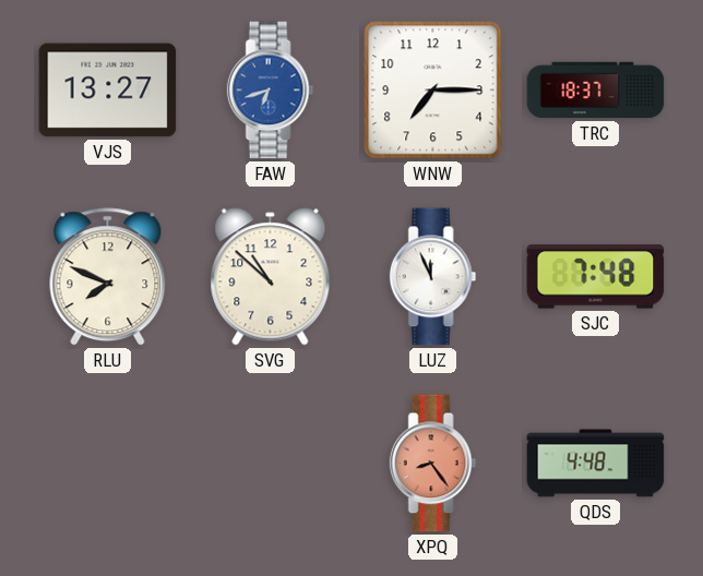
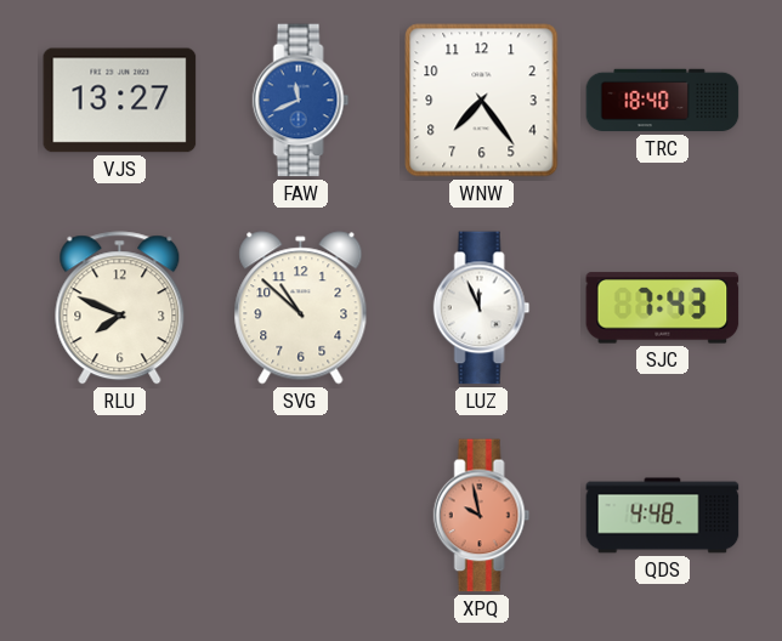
FAW: 6:42 -> 11:41 (301, 101)
WNW: 7:15 -> 7:24 (482, 101)
TRC: 18:37 -> 18:40 (663, 101)
SJC: 7:48 -> 7:43 (663, 308)
XPQ: 8:24 -> 9:58 (482, 516)
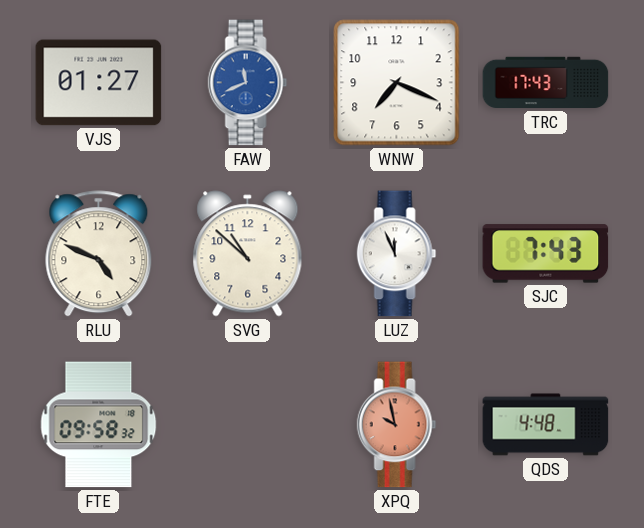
VJS: 13:27 -> 01:27 (99, 83)
WNW: 7:24 -> 7:19 (397, 83)
TRC: 18:40 -> 17:43 (546, 83)
RLU: 7:49 -> 4:49 (99, 254)
FTE: none -> 09:58 (99, 425)
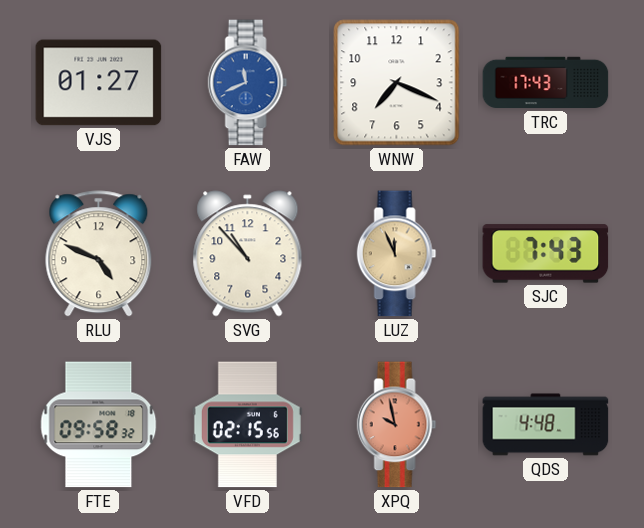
SVG: 10:52 -> 10:53 (248, 254)
LUZ dial: white -> champagne (397, 254)
VFD: none -> 02:15 (247, 425)
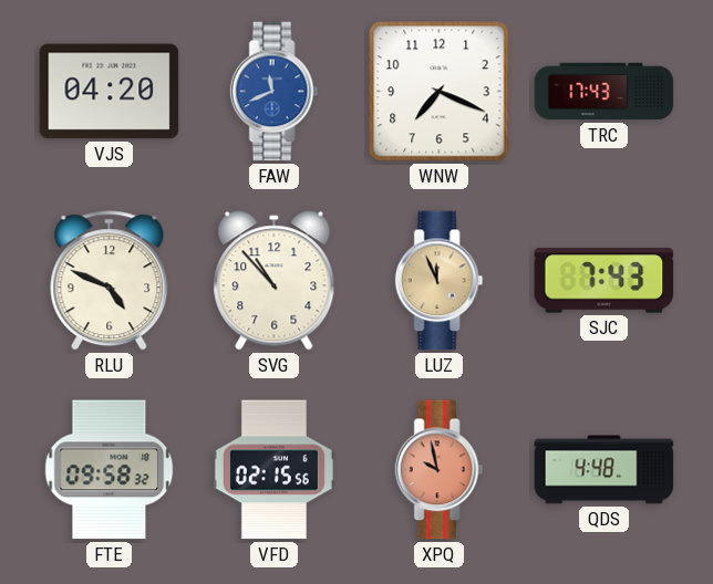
VJS: 01:27 -> 04:20 (110, 92)
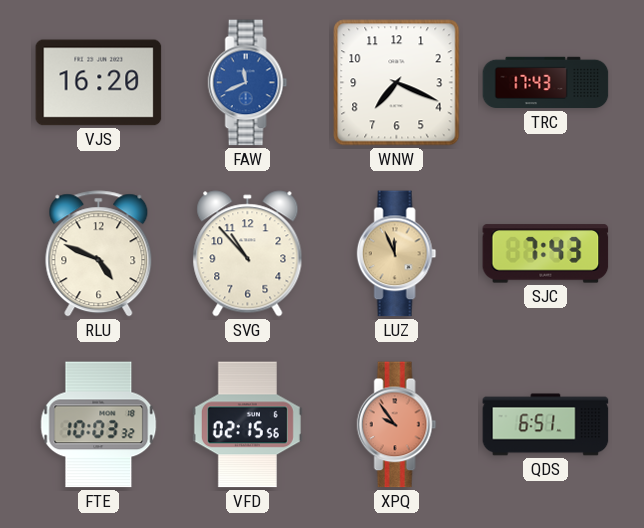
VJS: 04:20 -> 16:20 (99, 83)
FTE: 09:58 -> 10:03 (99, 425)
XPQ: 9:58 -> 9:54 (397, 425)
QDS: 4:48 -> 6:51 (546, 425)
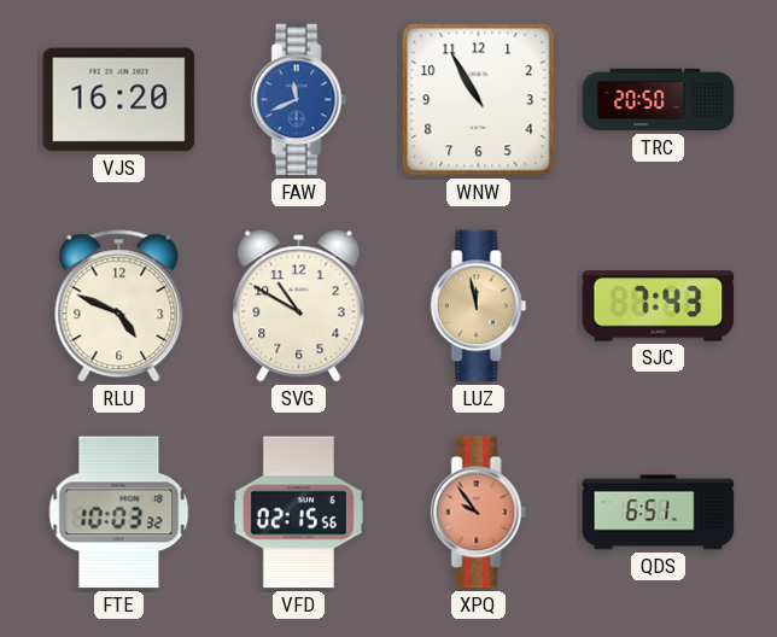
WNW: 7:19 -> 10:55 (479, 100)
TRC: 17:43 -> 20:50 (659, 100)
SVG: 10:53 -> 10:50 (299, 306)
LUZ: 11:56 -> 11:58 (479, 306)
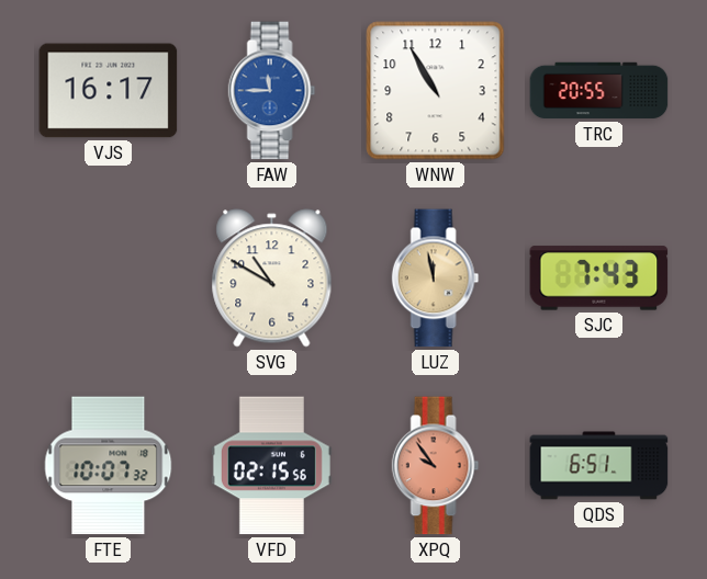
VJS: 16:20 -> 16:17 (109, 91)
FAW: 11:41 -> 11:45 (272, 91)
TRC: 20:50 -> 20:55 (599, 91)
RLU: 4:49 -> none (119, 306)
FTE: 10:03 -> 10:07 (109, 466)
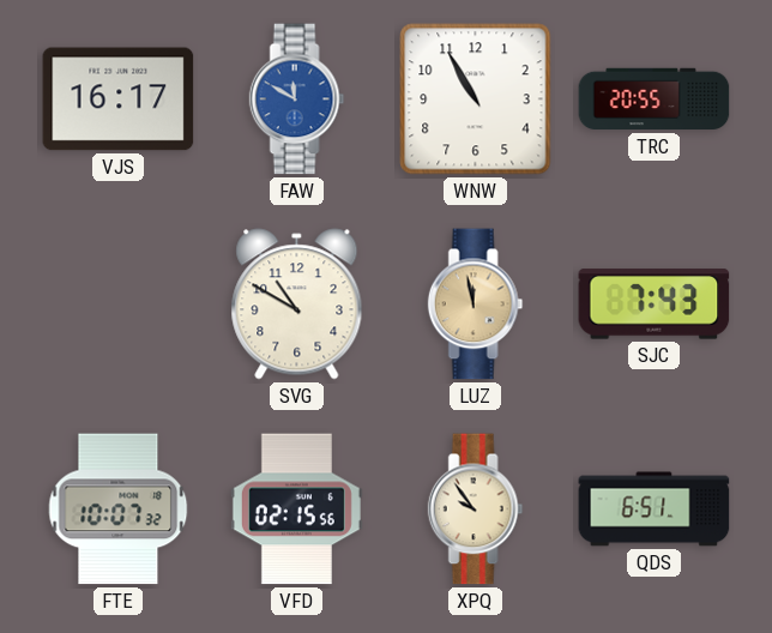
FAW: 11:45 -> 11:50 (297, 100)
XPQ dial: salmon -> cream (476, 510)
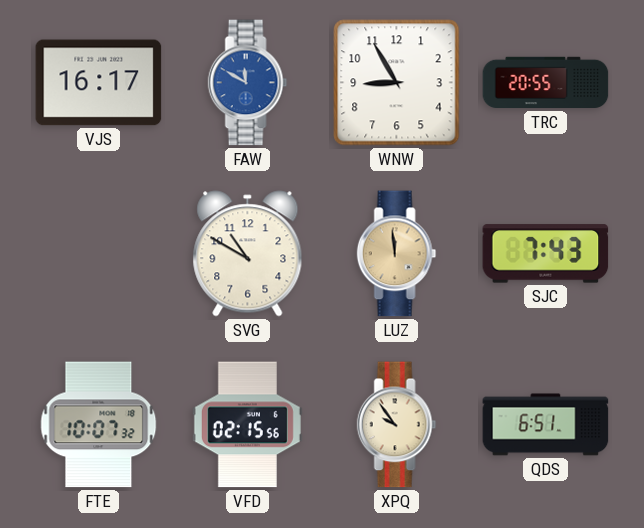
WNW: 10:55 -> 8:55 (397, 83)
LUZ: 11:58 -> 11:59 (397, 254)
